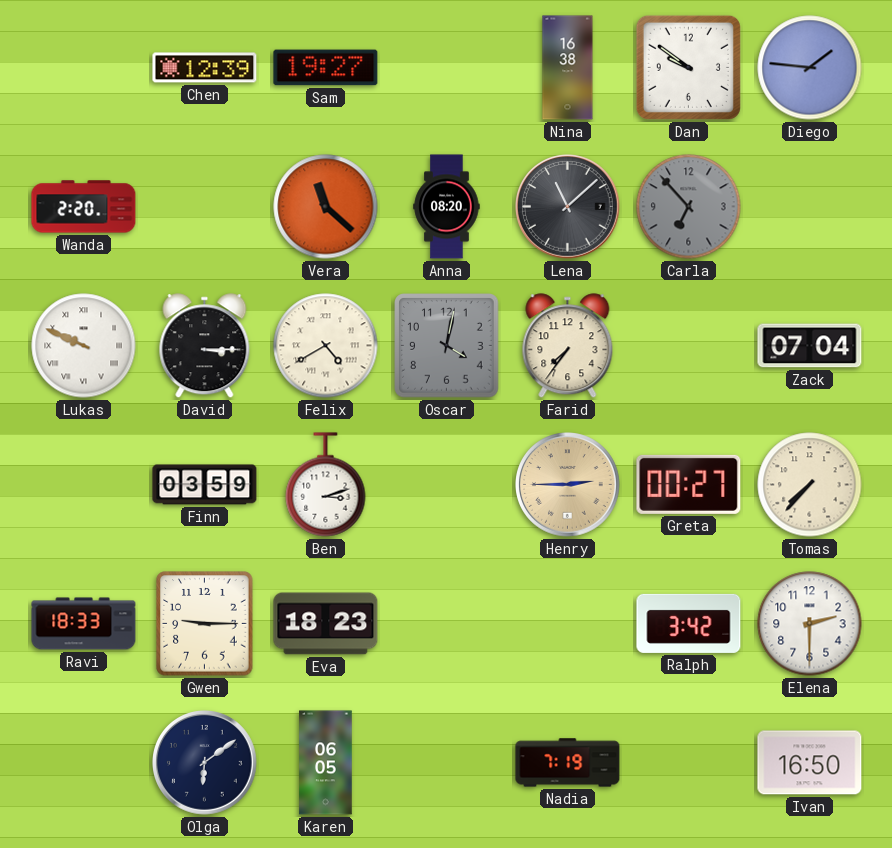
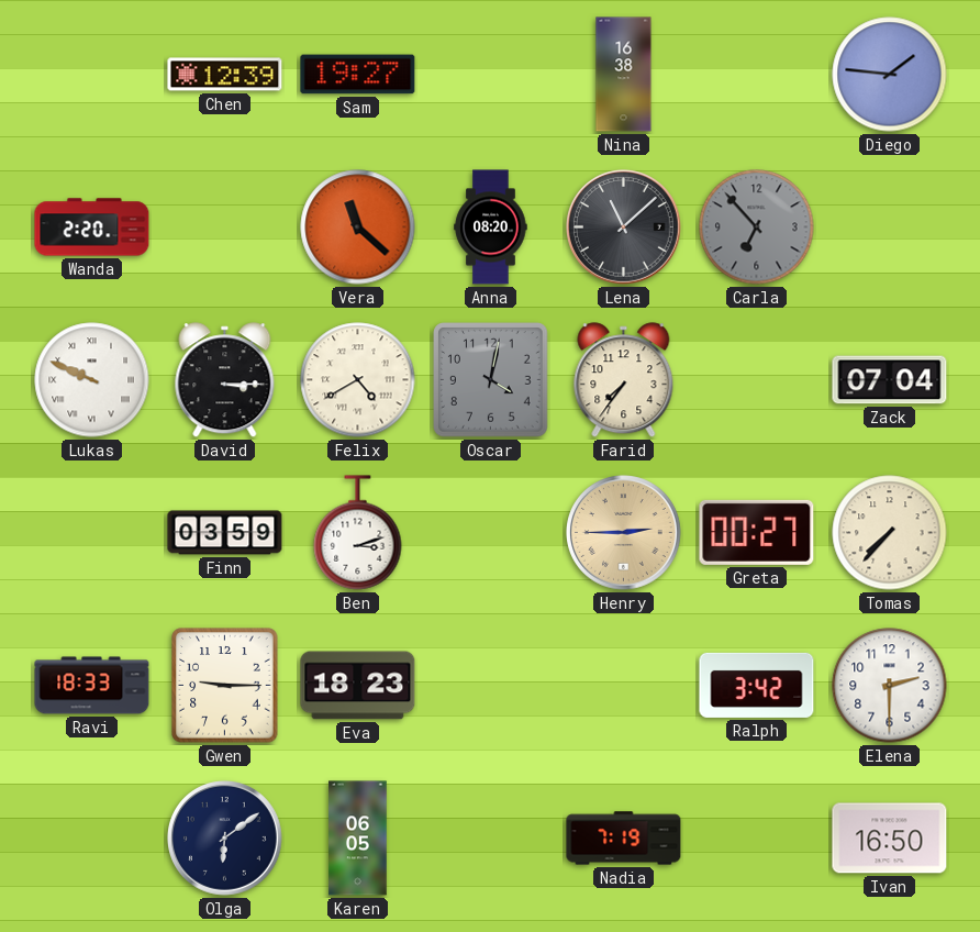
Dan: 9:51 -> none (688, 67)
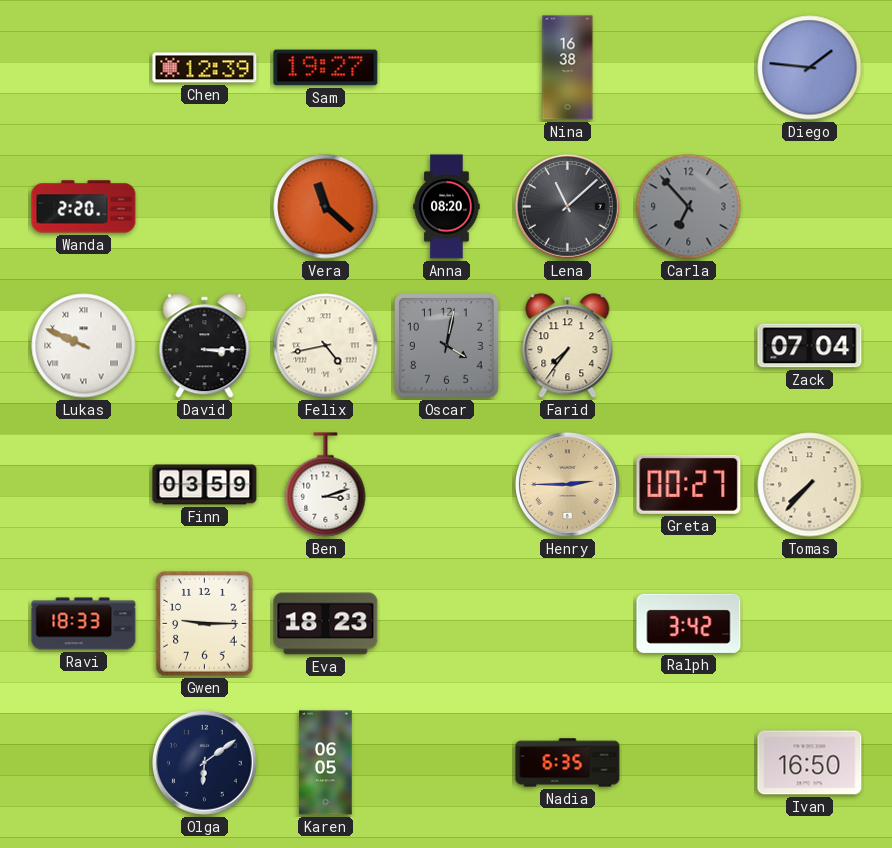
Felix: 4:40 -> 4:43 (326, 346)
Elena: 2:30 -> none (890, 686)
Nadia: 7:19 -> 6:35 (568, 763)
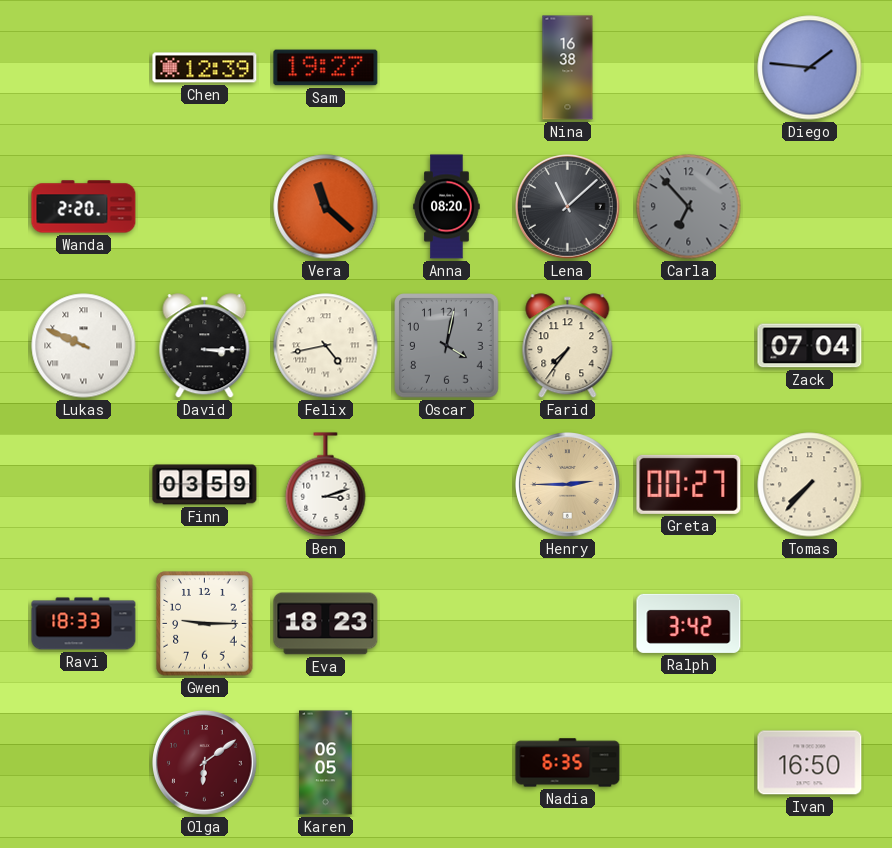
Olga dial: navy -> burgundy (205, 763)
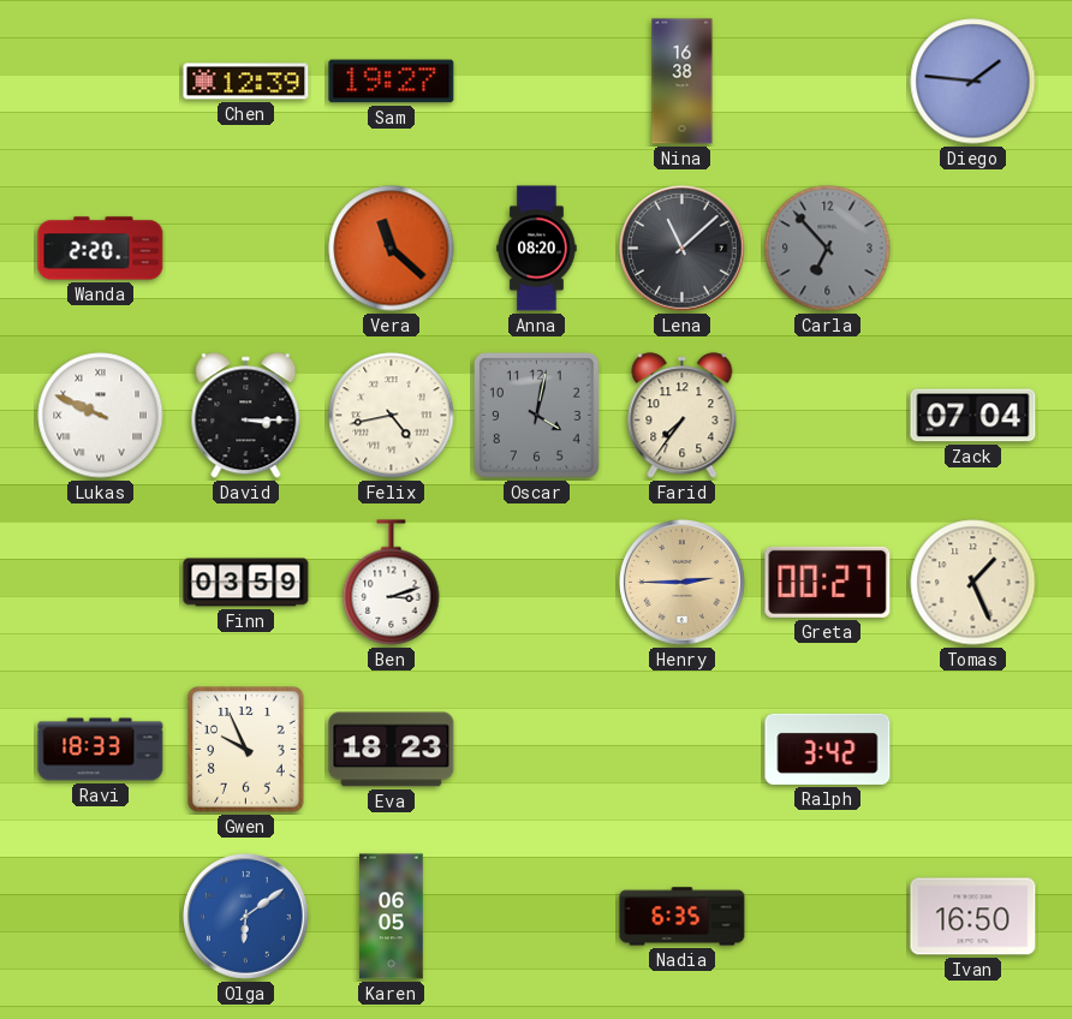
Tomas: 7:37 -> 1:26 (973, 583)
Gwen: 9:15 -> 9:56 (246, 750)
Olga dial: burgundy -> blue (246, 917)
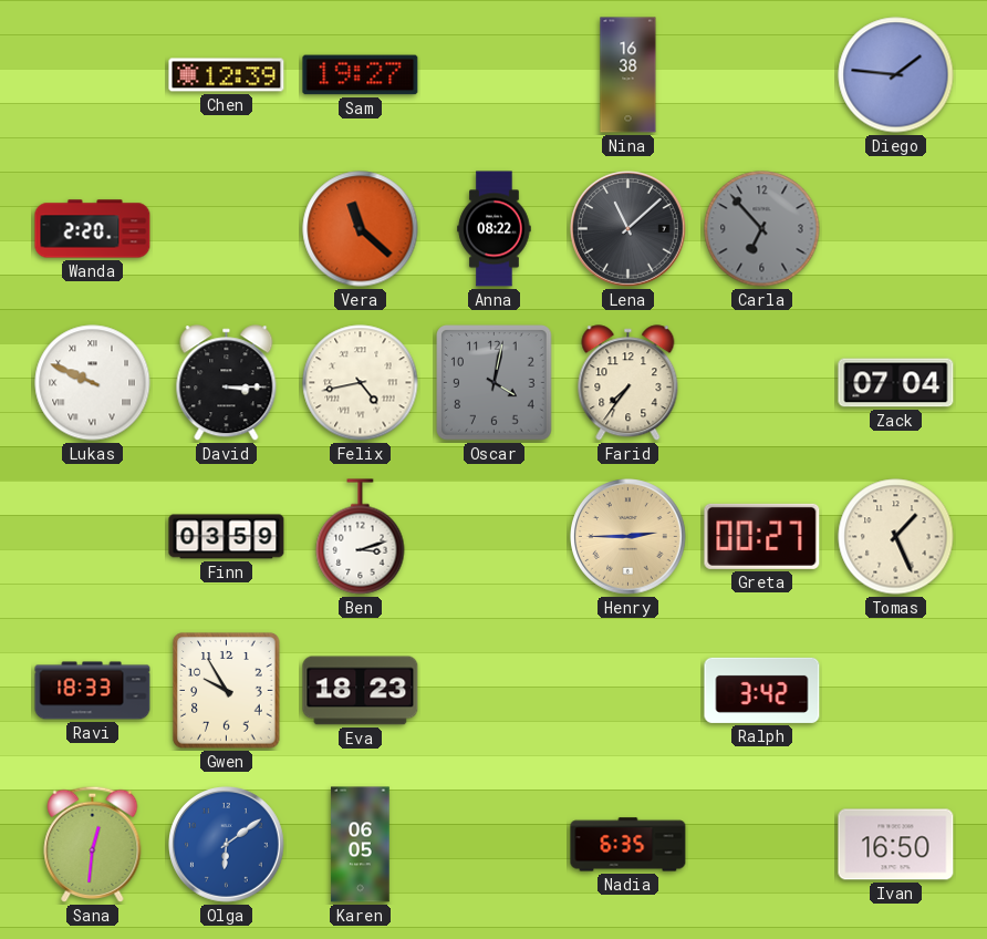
Anna: 08:20 -> 08:22 (495, 229)
Gwen: 9:56 -> 9:55 (227, 691)
Sana: none -> 12:31 (93, 844)
